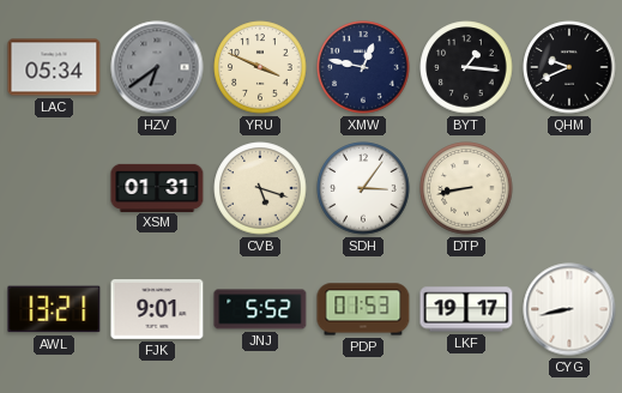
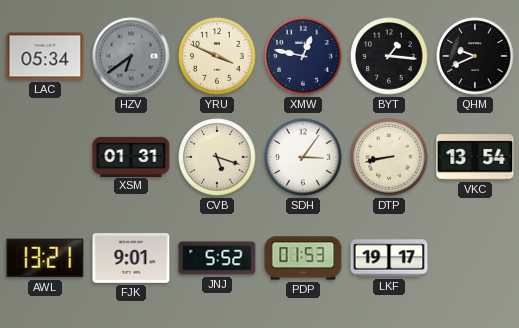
VKC: none -> 13:54 (475, 157)
CYG: 8:43 -> none (569, 309)
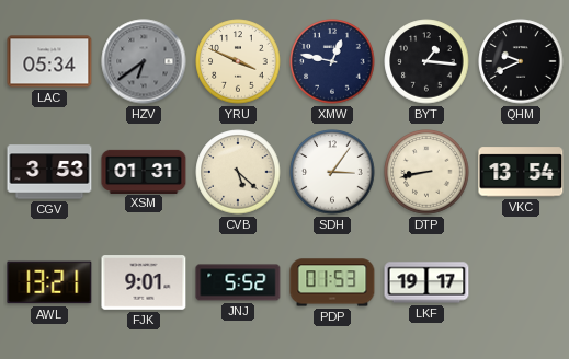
CGV: none -> 3:53 (49, 172)
CVB: 5:18 -> 5:22 (238, 172)
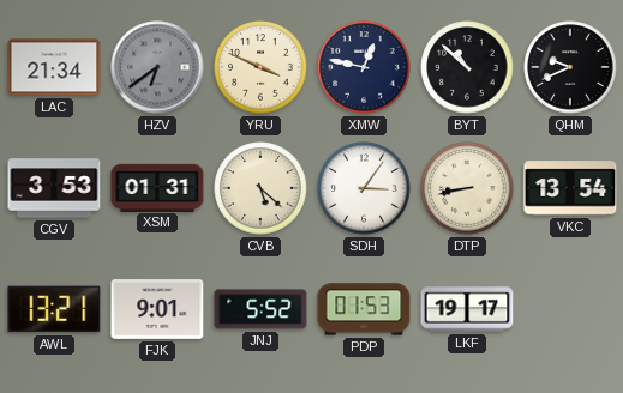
LAC: 05:34 -> 21:34 (54, 67)
BYT: 1:16 -> 10:52 (467, 67)
